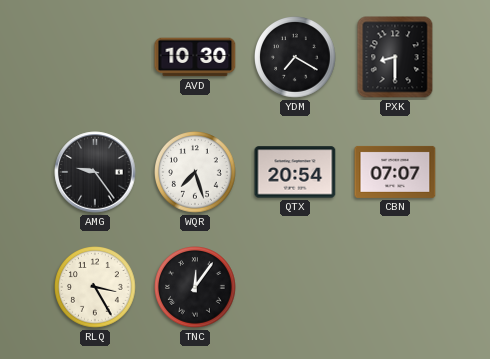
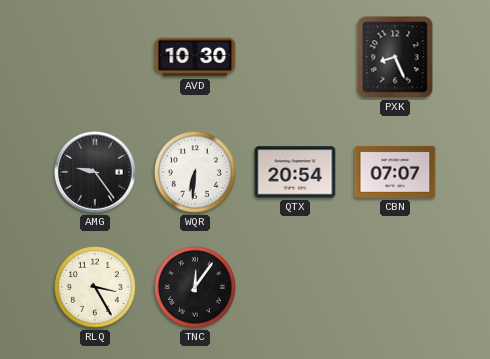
YDM: 7:20 -> none (296, 58)
PXK: 8:30 -> 8:26 (395, 57)
WQR: 7:27 -> 6:31 (196, 173)
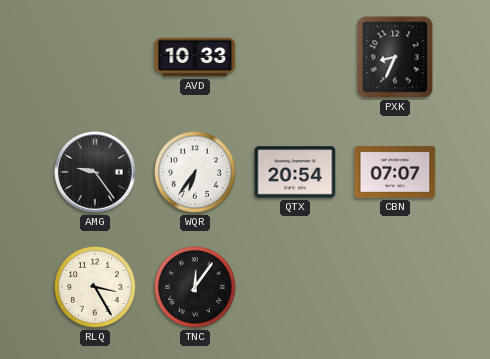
AVD: 10:30 -> 10:33 (195, 57)
PXK: 8:26 -> 8:34 (395, 57)
WQR: 6:31 -> 6:36 (196, 173)
